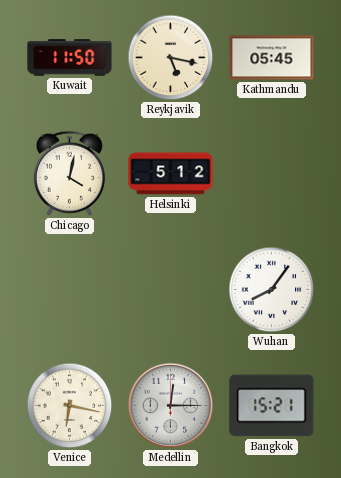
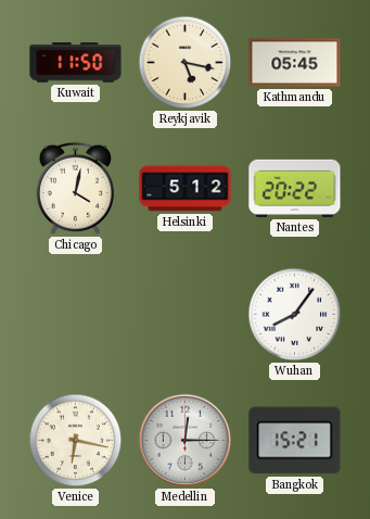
Nantes: none -> 20:22 (295, 188)
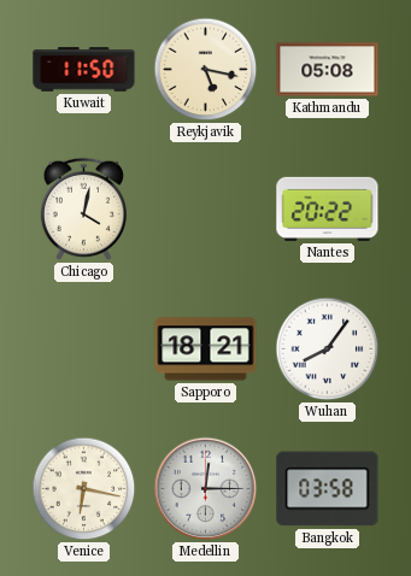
Kathmandu: 05:45 -> 05:08 (328, 70)
Helsinki: 5:12 -> none (186, 189)
Sapporo: none -> 18:21 (206, 349)
Bangkok: 15:21 -> 03:58 (328, 489)
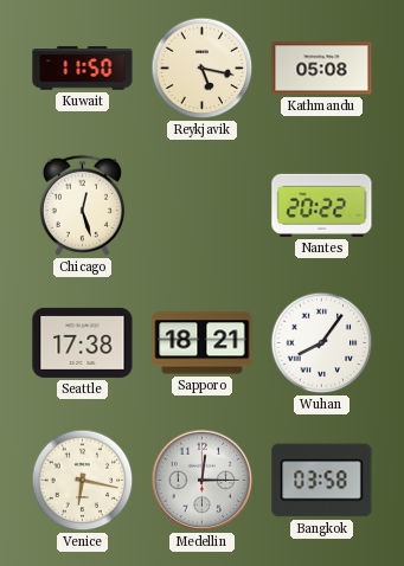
Chicago: 4:02 -> 12:27 (82, 205)
Seattle: none -> 17:38 (83, 342)
